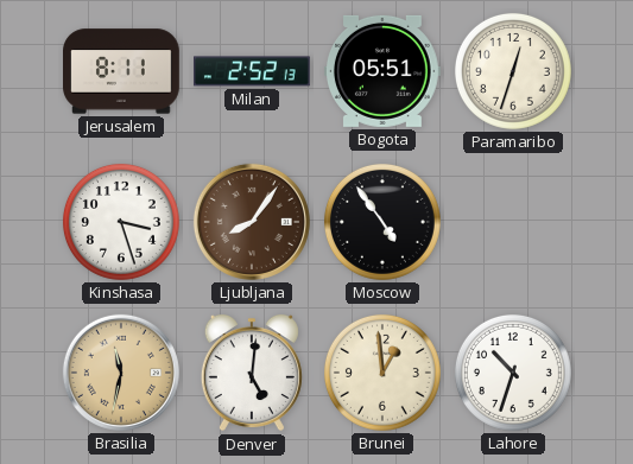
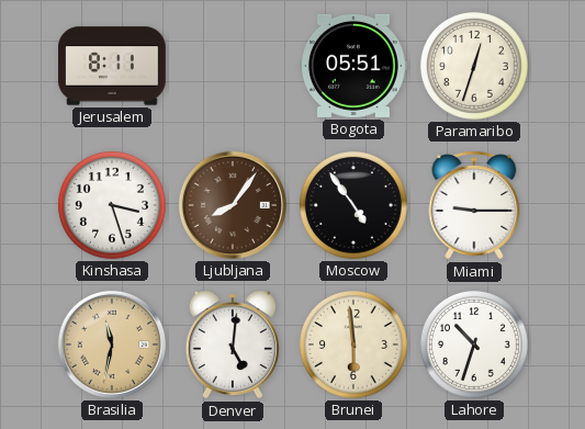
Milan: 2:52 -> none (253, 71)
Miami: none -> 9:15 (474, 205)
Brunei: 12:59 -> 5:59 (353, 345)
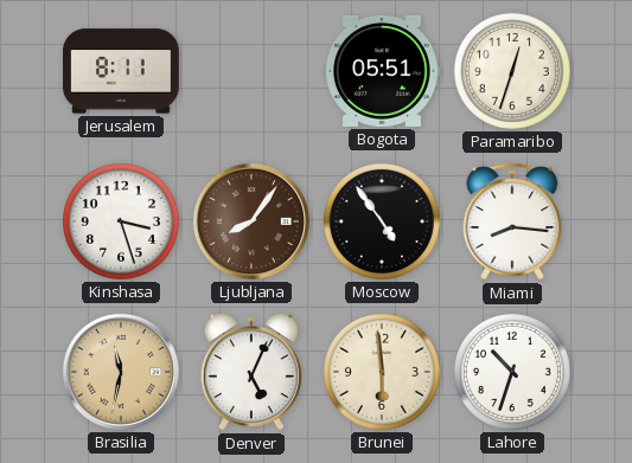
Miami: 9:15 -> 8:16 (512, 221)
Denver: 5:01 -> 5:04 (251, 372)
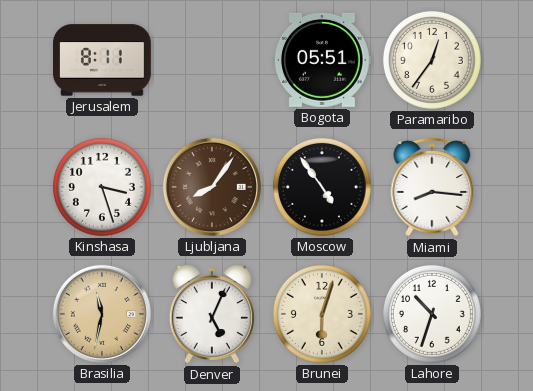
Paramaribo: 12:33 -> 12:36 (432, 60)
Brunei: 5:59 -> 6:03 (322, 314)
